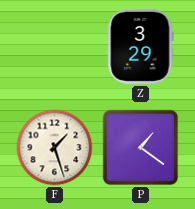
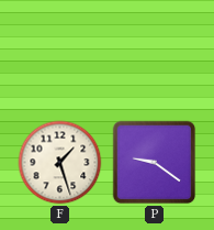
Z: 3:29 -> none (141, 46)
P: 1:21 -> 9:21 (155, 163)
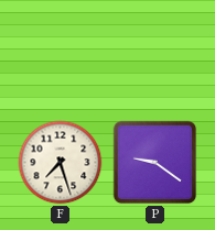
F: 1:27 -> 7:27 (61, 163)
